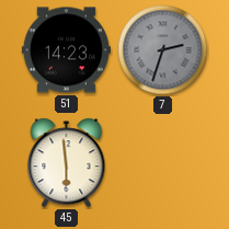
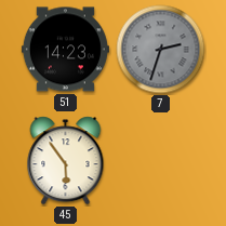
45: 5:59 -> 5:54 (66, 161)
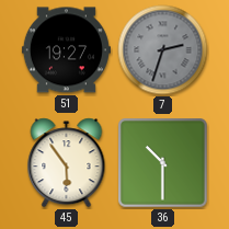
51: 14:23 -> 19:27 (66, 50)
36: none -> 10:30 (163, 163)
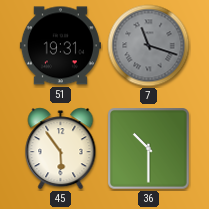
51: 19:27 -> 19:31 (60, 46)
7: 2:33 -> 11:18 (149, 46)
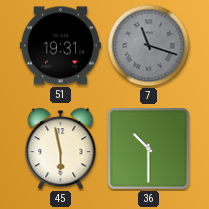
45: 5:54 -> 5:58 (61, 149)
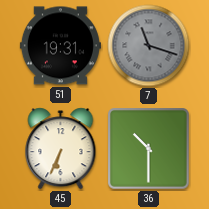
45: 5:58 -> 6:34 (61, 149)
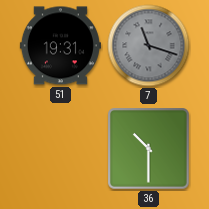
45: 6:34 -> none (61, 149)
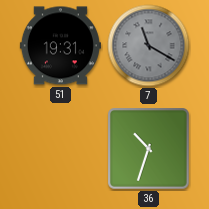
7: 11:18 -> 11:20 (149, 46)
36: 10:30 -> 10:33 (149, 149)
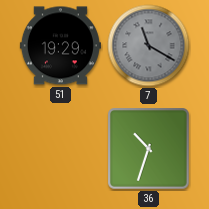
51: 19:31 -> 19:29 (60, 46)
